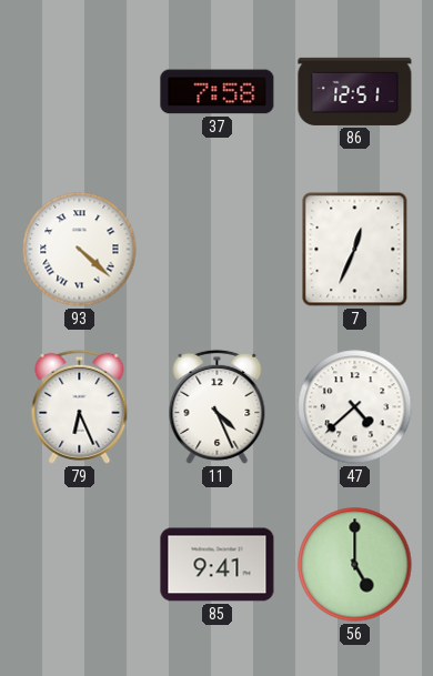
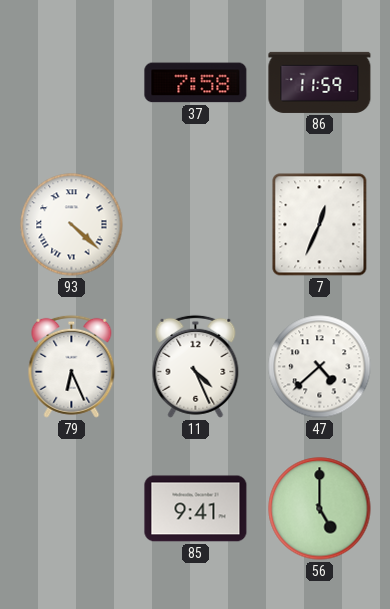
86: 12:51 -> 11:59 (320, 82)
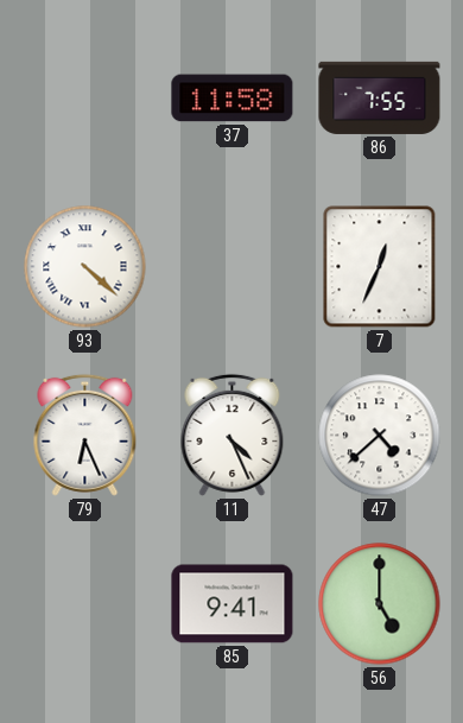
37: 7:58 -> 11:58 (233, 99)
86: 11:59 -> 7:55 (380, 97)
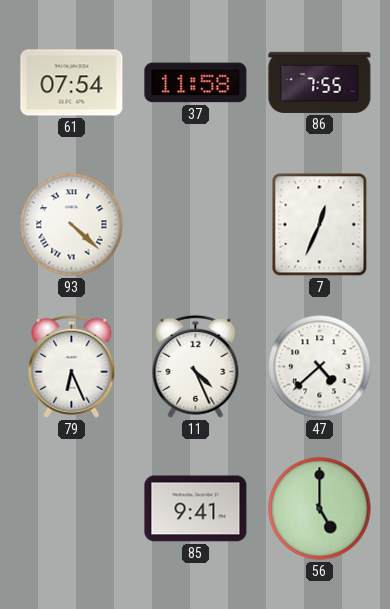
61: none -> 07:54 (72, 83)
